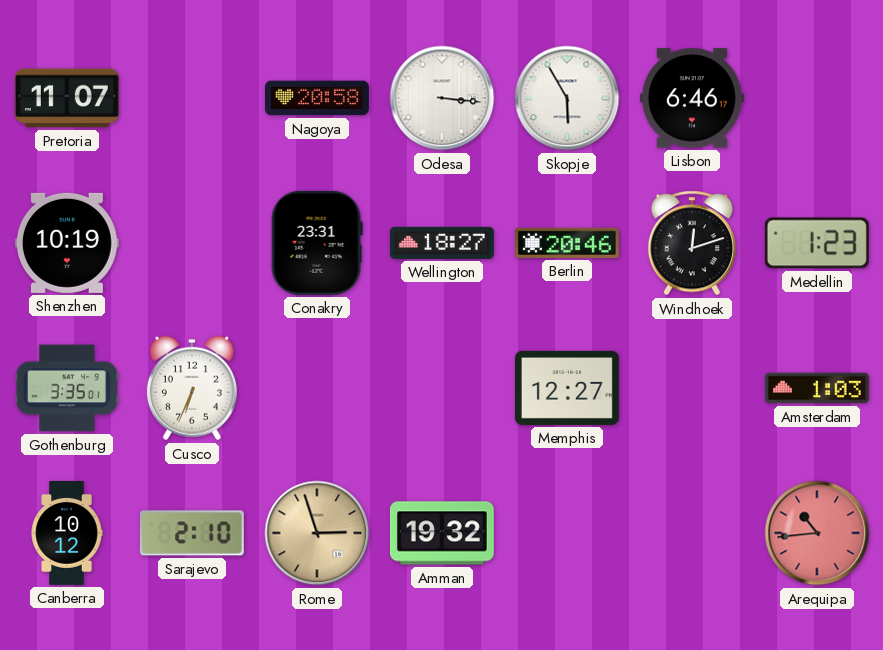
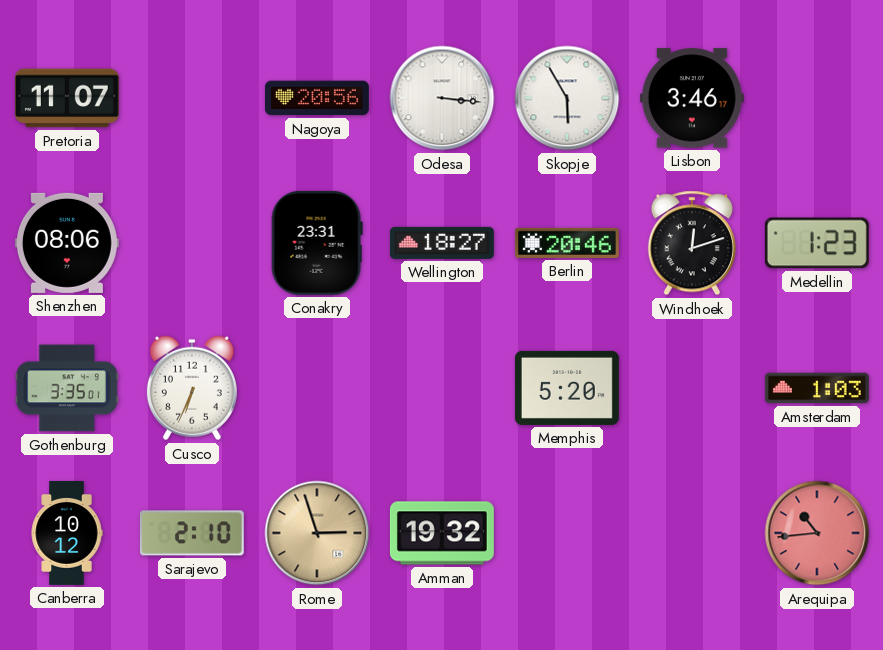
Nagoya: 20:58 -> 20:56 (317, 98)
Lisbon: 6:46 -> 3:46 (692, 98)
Shenzhen: 10:19 -> 08:06 (67, 243)
Memphis: 12:27 -> 5:20 (567, 388)
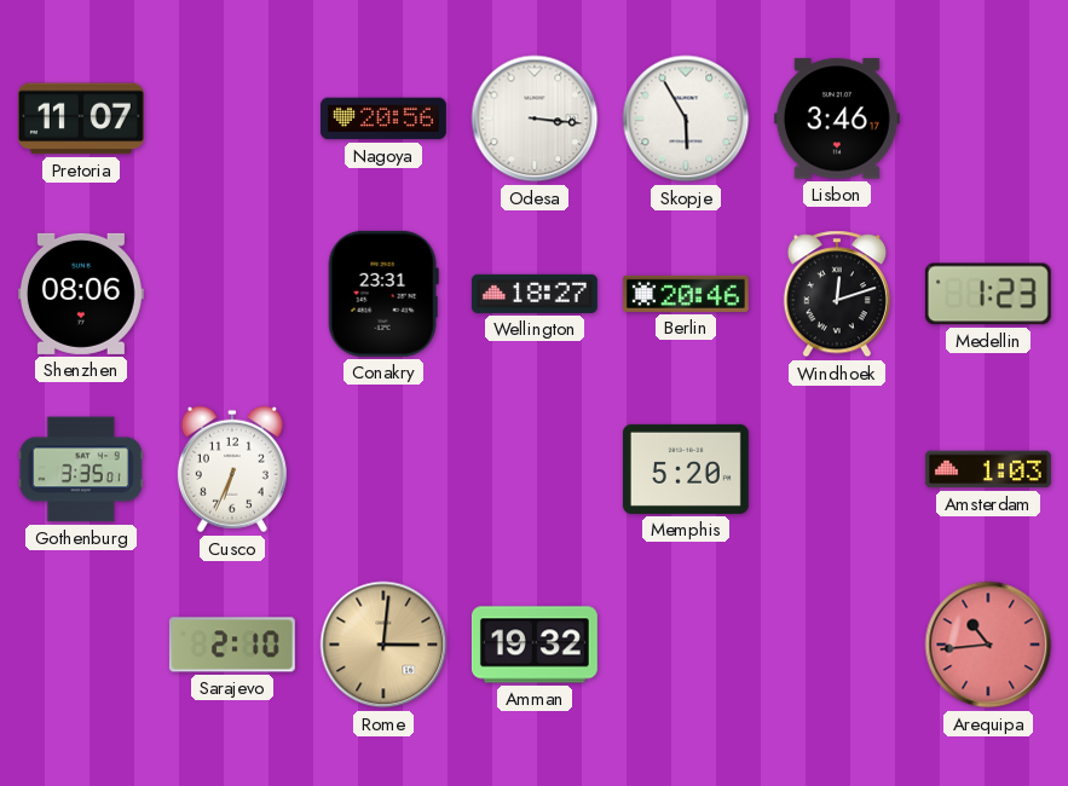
Canberra: 10:12 -> none (67, 533)
Rome: 2:57 -> 3:01 (383, 645)
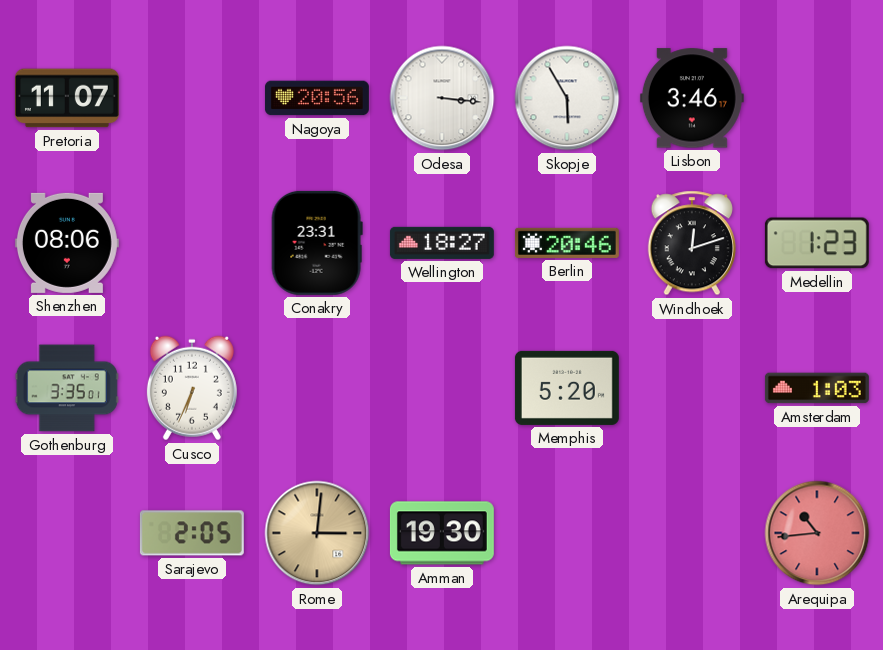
Sarajevo: 2:10 -> 2:05 (192, 533)
Amman: 19:32 -> 19:30 (442, 533)
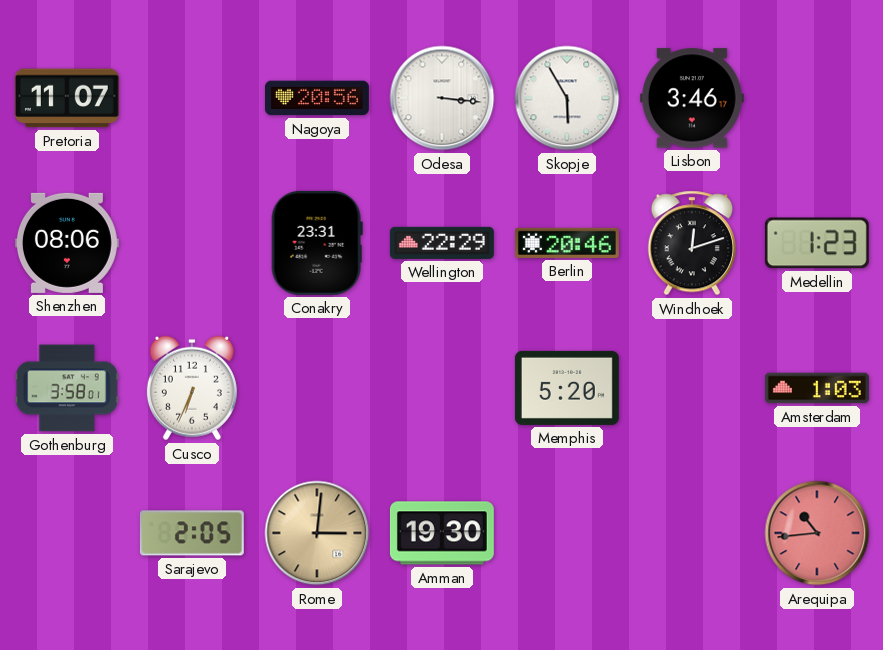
Wellington: 18:27 -> 22:29 (442, 243)
Gothenburg: 3:35 -> 3:58 (67, 388)
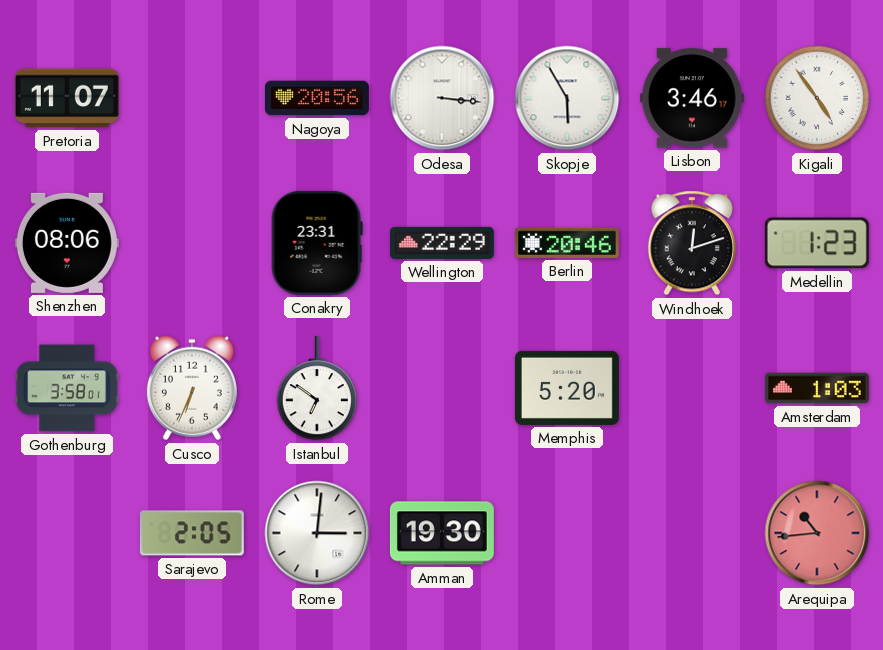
Kigali: none -> 4:54 (817, 98)
Istanbul: none -> 6:51 (317, 388)
Rome dial: champagne -> white (317, 533)
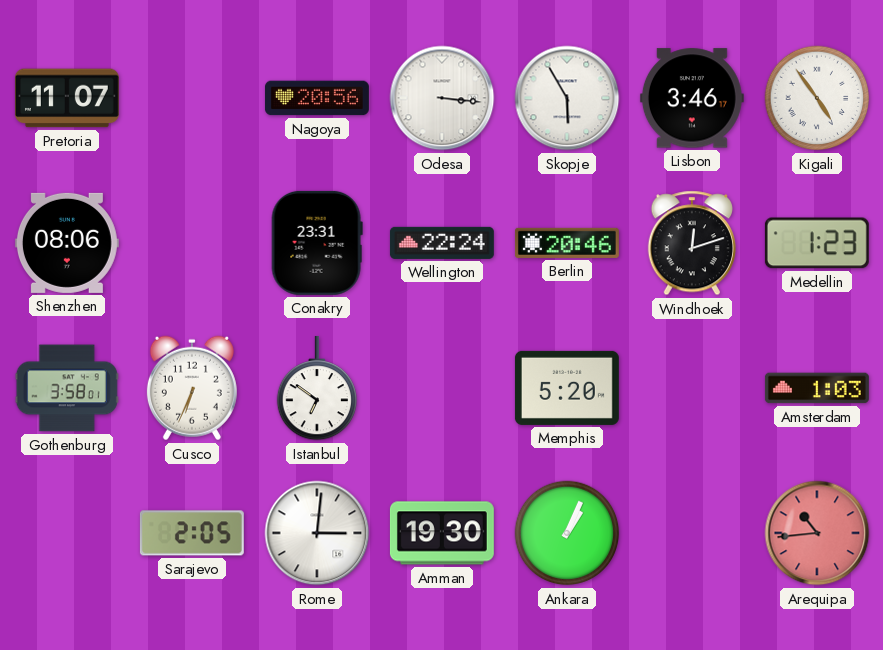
Wellington: 22:29 -> 22:24 (442, 243)
Ankara: none -> 1:04 (567, 533)
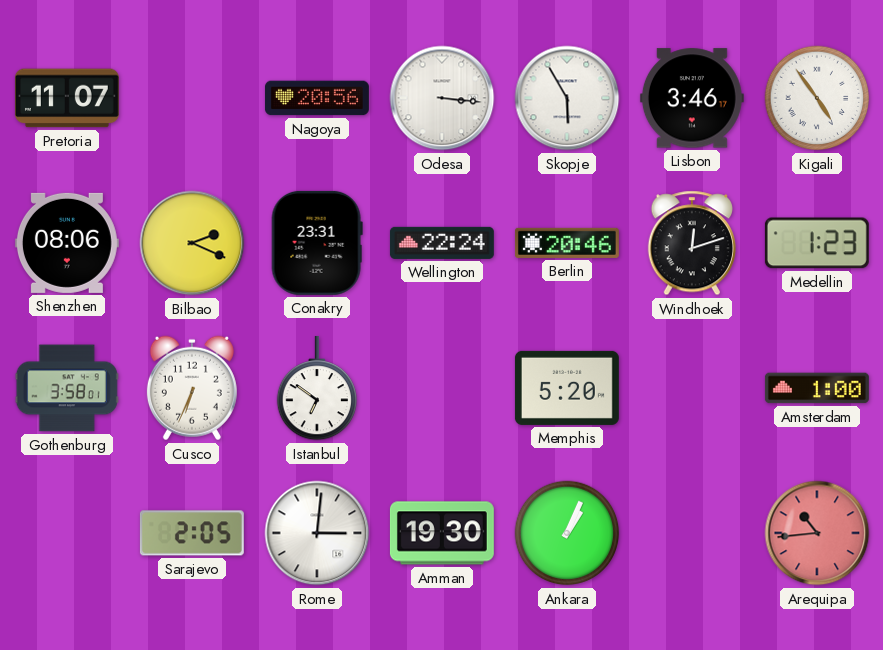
Bilbao: none -> 2:19 (192, 243)
Amsterdam: 1:03 -> 1:00 (817, 388)
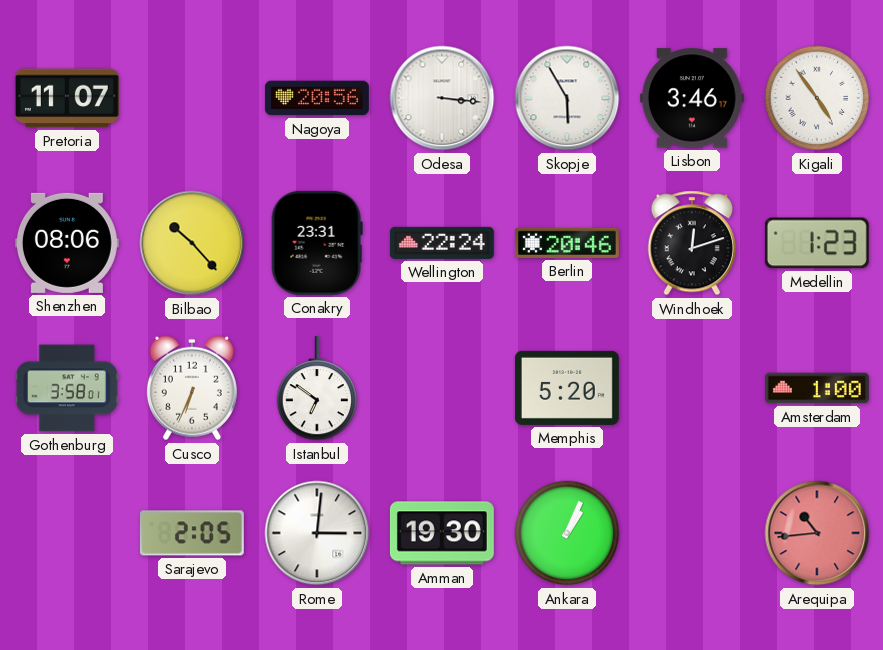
Bilbao: 2:19 -> 10:23 (192, 243)
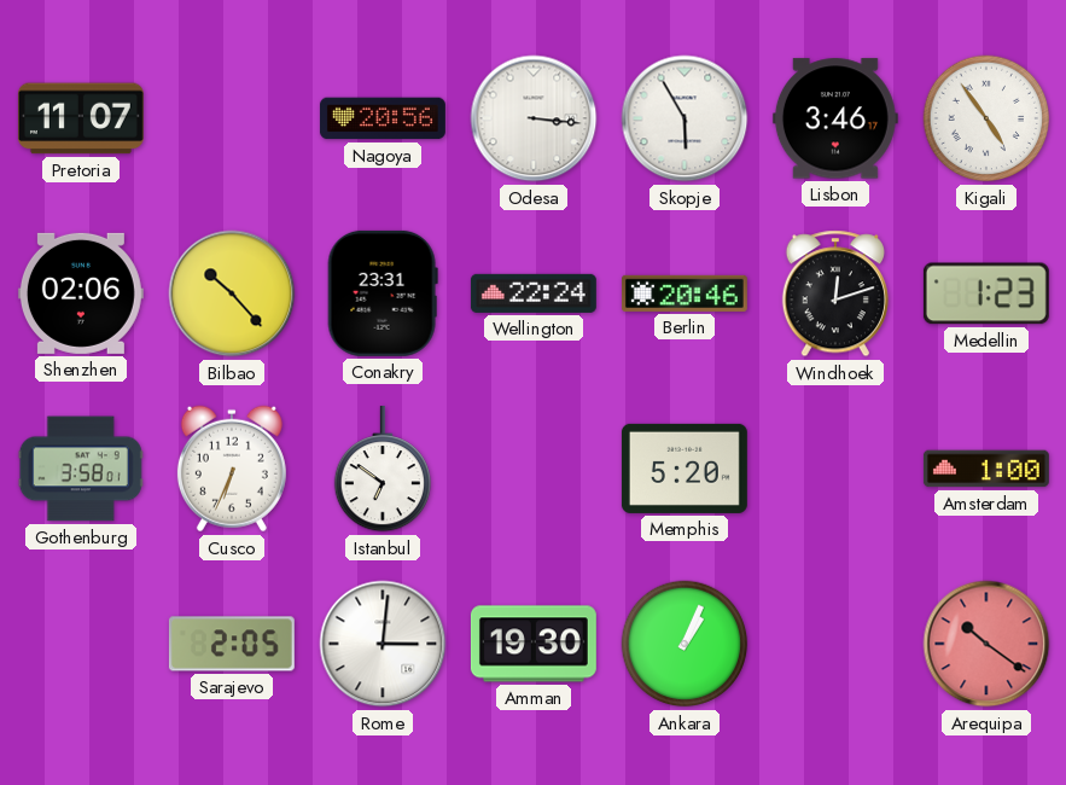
Shenzhen: 08:06 -> 02:06 (81, 293)
Arequipa: 10:44 -> 10:21 (986, 644)
